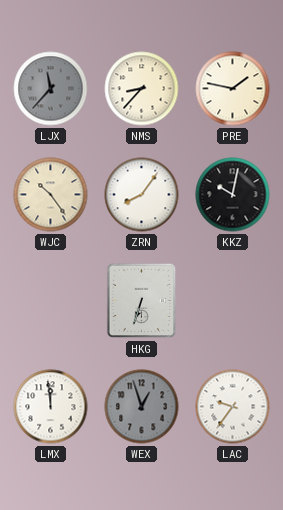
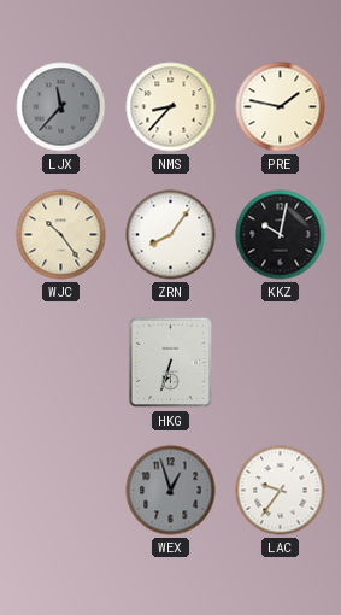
LMX: 11:59 -> none (51, 407)
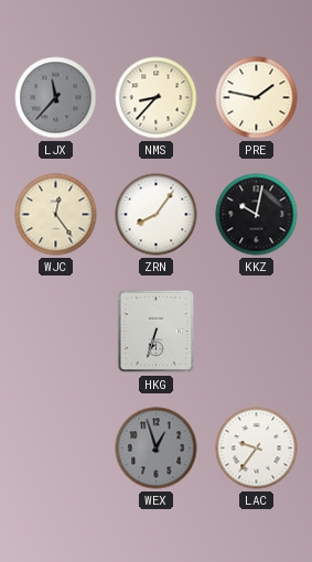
WJC: 10:24 -> 12:24 (56, 215)
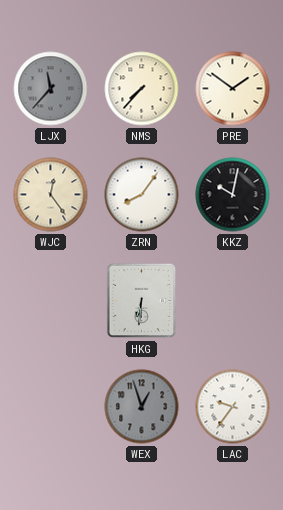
NMS: 8:37 -> 7:37 (142, 89)
PRE: 1:47 -> 1:51 (233, 89)
HKG: 6:33 -> 6:31 (142, 301)
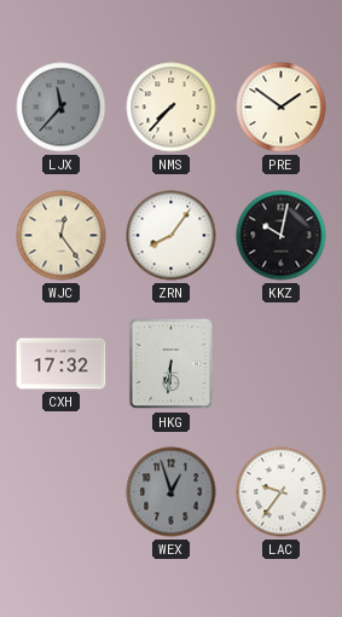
CXH: none -> 17:32 (62, 364)
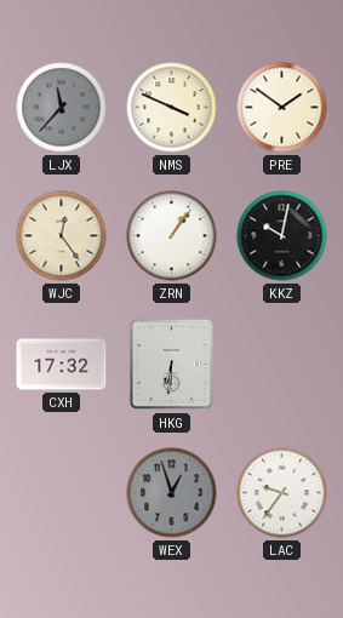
NMS: 7:37 -> 3:49 (172, 108)
ZRN: 8:06 -> 1:06 (172, 236)
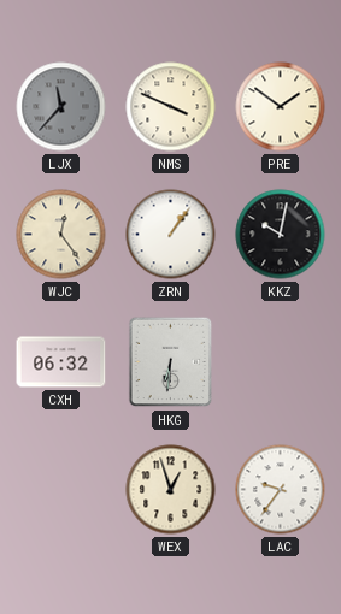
CXH: 17:32 -> 06:32 (61, 362)
WEX dial: grey -> cream (171, 490)
